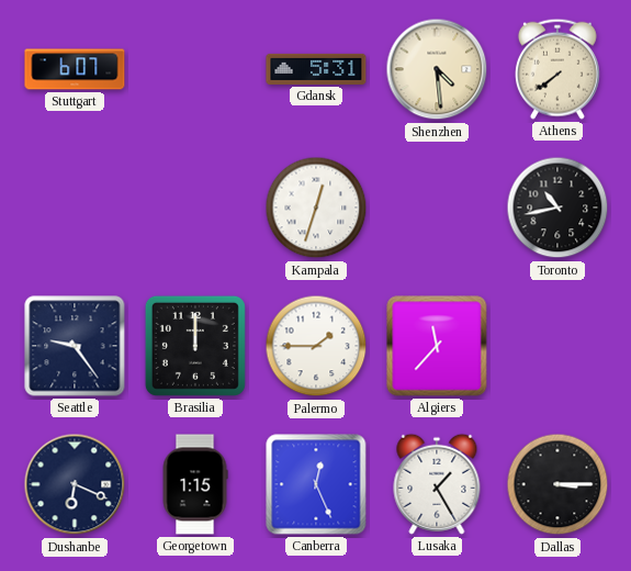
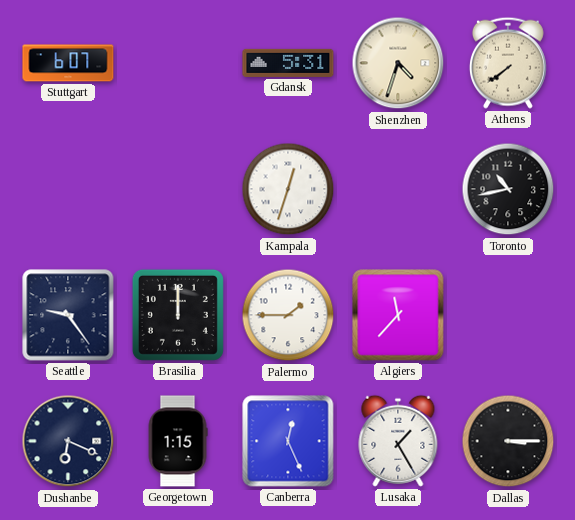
Shenzhen: 4:29 -> 4:33 (398, 63)
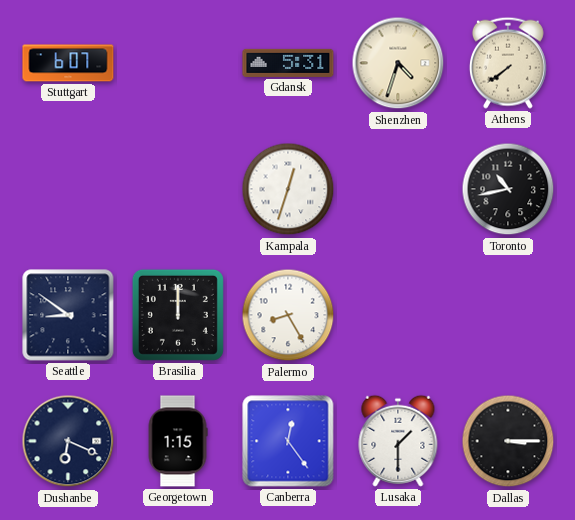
Seattle: 9:24 -> 8:51 (68, 315)
Palermo: 1:45 -> 8:25 (288, 315)
Algiers: 11:37 -> none (398, 315)
Canberra: 12:26 -> 12:24 (288, 441)
Lusaka: 1:25 -> 1:30 (398, 441)
